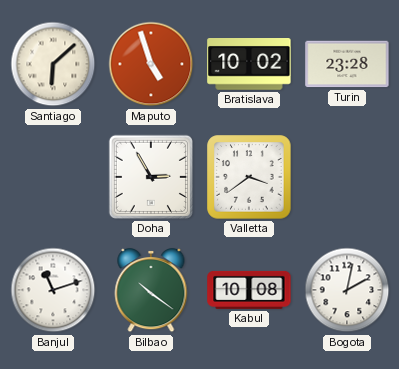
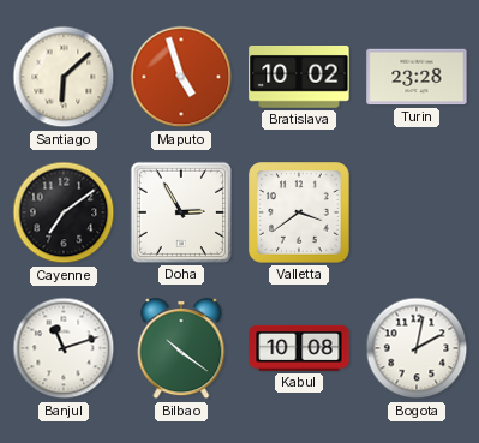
Cayenne: none -> 7:09 (64, 212)
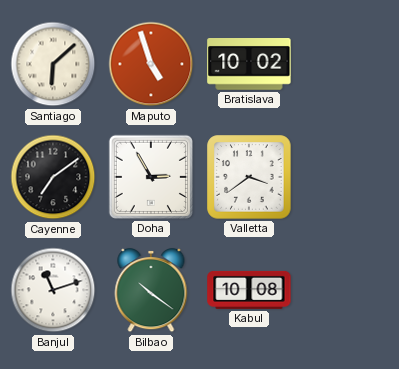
Turin: 23:28 -> none (417, 77)
Bogota: 2:02 -> none (417, 348)
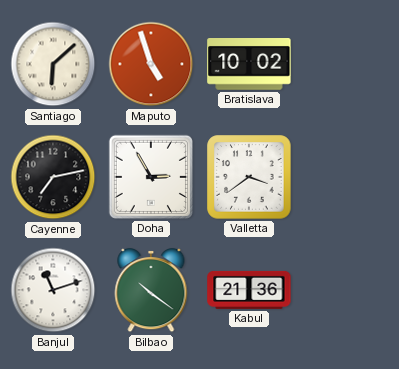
Cayenne: 7:09 -> 7:13 (53, 177)
Kabul: 10:08 -> 21:36 (249, 290)
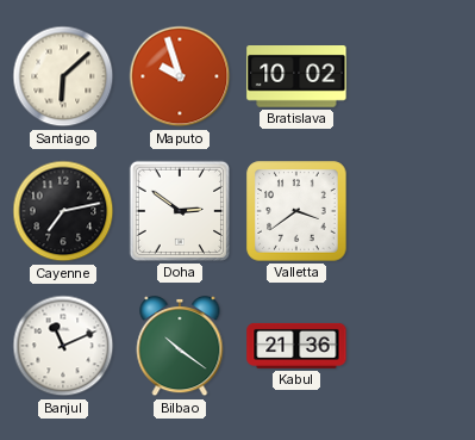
Maputo: 4:57 -> 9:57 (180, 76)
Doha: 2:55 -> 2:51 (180, 211)
Banjul: 11:12 -> 11:11 (63, 346)
